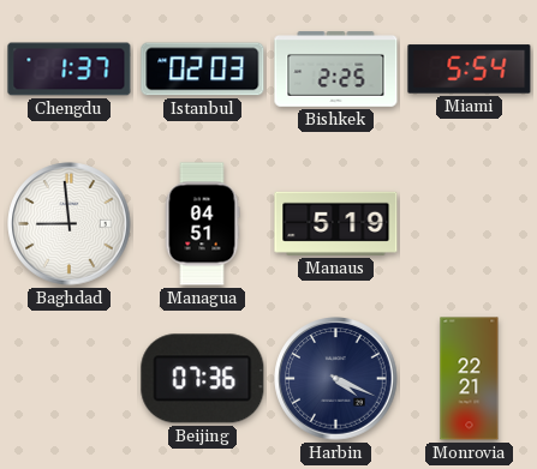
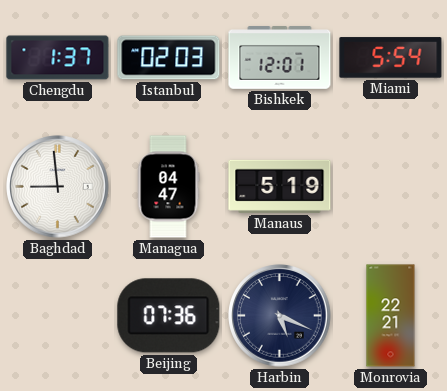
Bishkek: 2:25 -> 12:01 (280, 58)
Managua: 04:51 -> 04:47 (168, 187)
Harbin: 4:19 -> 5:19 (280, 316)
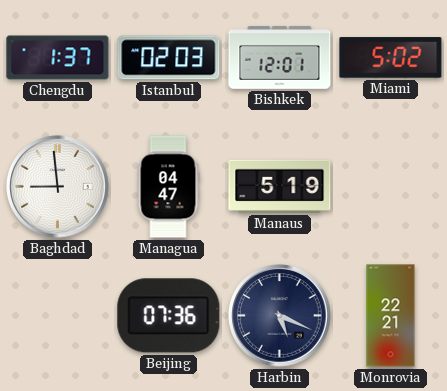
Miami: 5:54 -> 5:02 (391, 58)
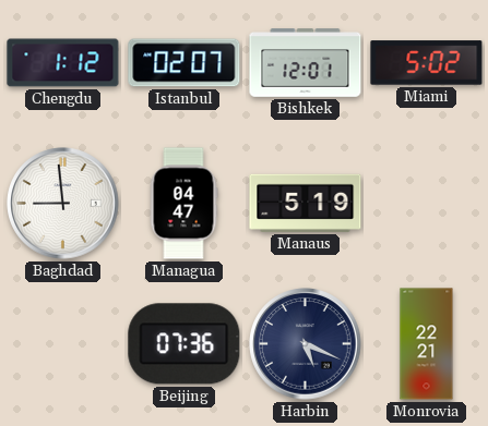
Chengdu: 1:37 -> 1:12 (63, 63)
Istanbul: 02:03 -> 02:07 (185, 63)
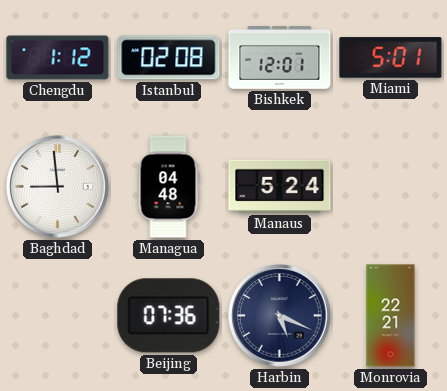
Istanbul: 02:07 -> 02:08 (169, 58)
Miami: 5:02 -> 5:01 (391, 58)
Managua: 04:47 -> 04:48 (168, 187)
Manaus: 5:19 -> 5:24 (280, 186)
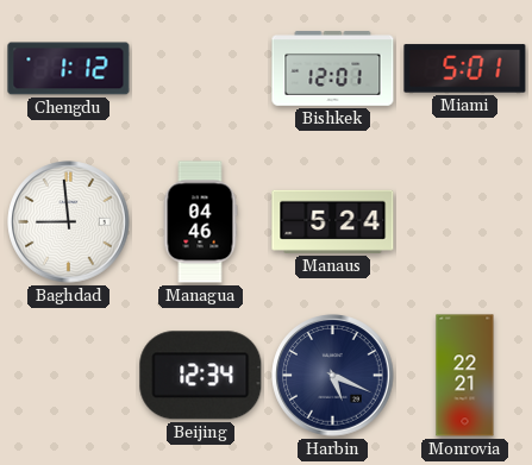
Istanbul: 02:08 -> none (169, 58)
Managua: 04:48 -> 04:46 (200, 222)
Beijing: 07:36 -> 12:34 (201, 376)
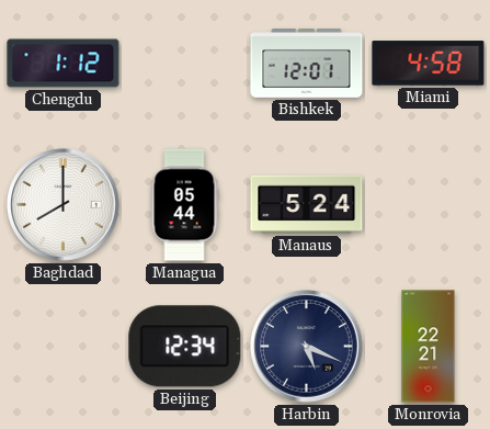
Miami: 5:01 -> 4:58 (429, 64)
Baghdad: 8:59 -> 8:00 (64, 205)
Managua: 04:46 -> 05:44 (184, 205)
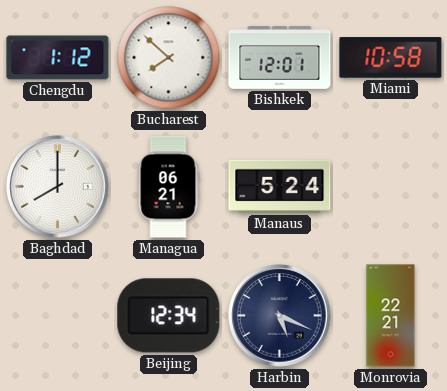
Bucharest: none -> 7:52 (169, 58)
Miami: 4:58 -> 10:58 (391, 58)
Managua: 05:44 -> 06:21 (168, 187)
